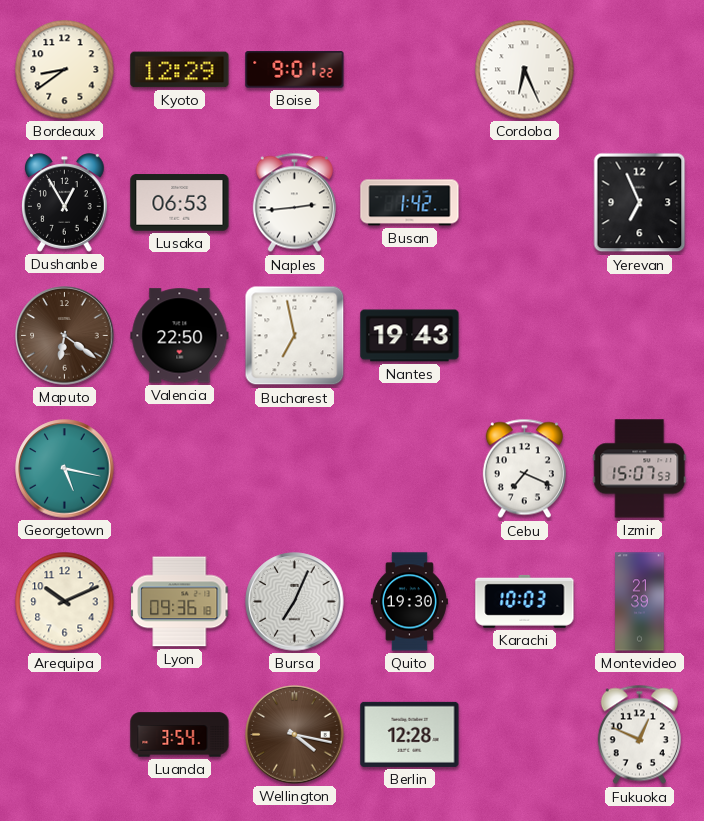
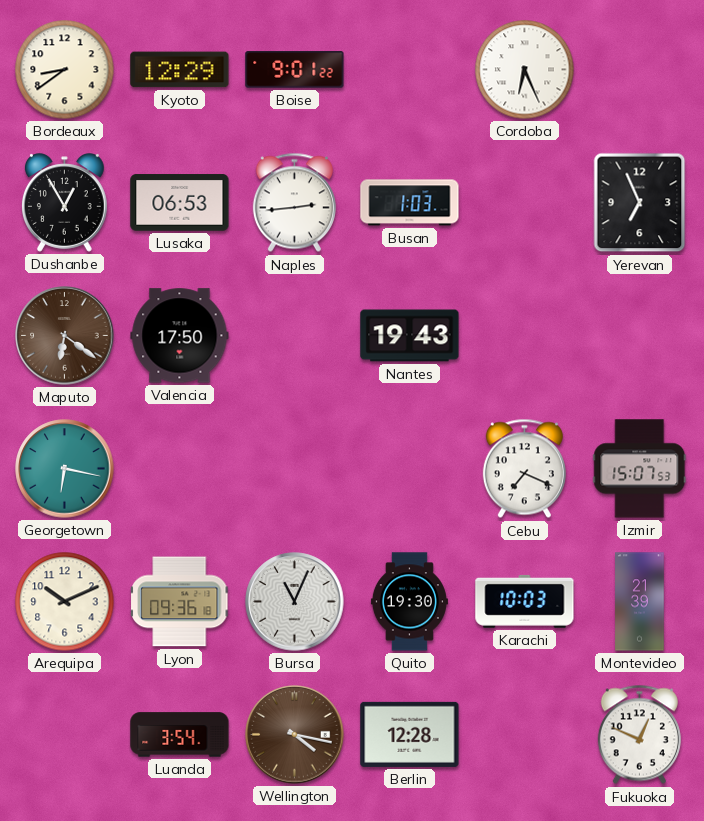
Busan: 1:42 -> 1:03 (410, 203)
Valencia: 22:50 -> 17:50 (180, 336)
Bucharest: 6:58 -> none (295, 336)
Georgetown: 5:17 -> 6:17 (65, 469)
Bursa: 7:04 -> 11:04 (295, 602)
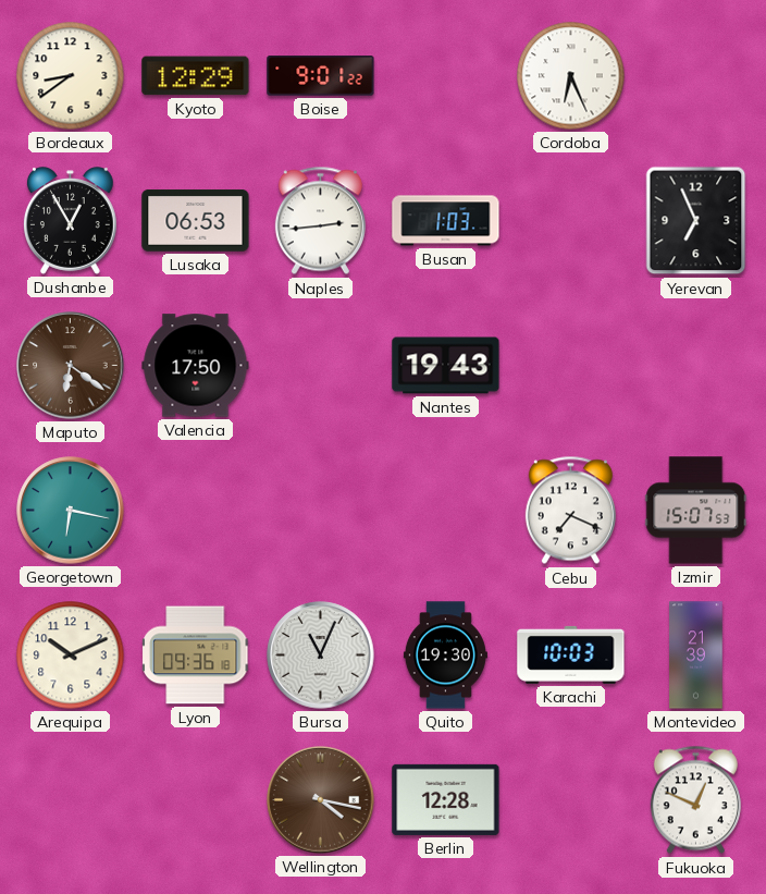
Luanda: 3:54 -> none (180, 735)
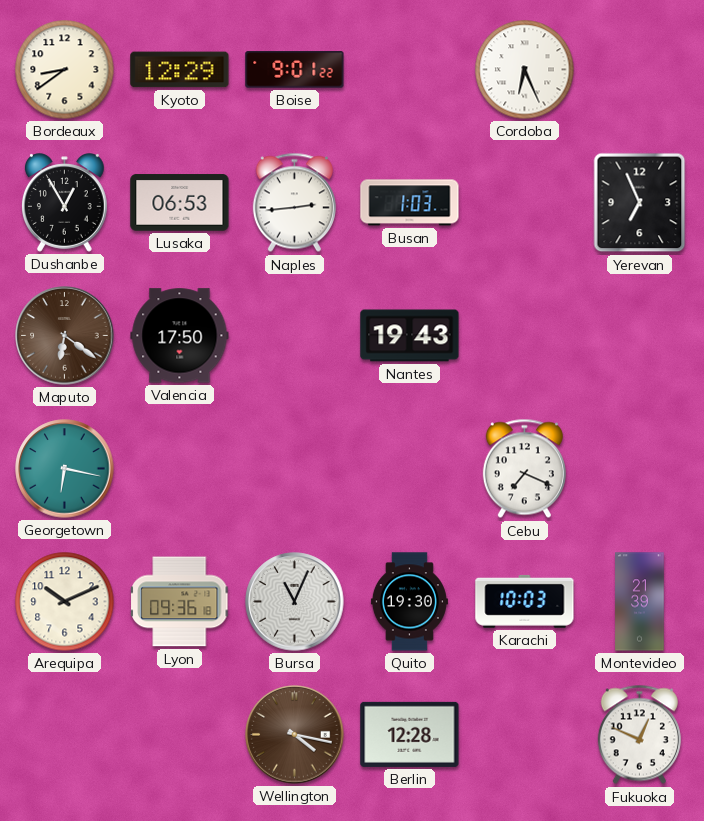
Izmir: 15:07 -> none (696, 511)
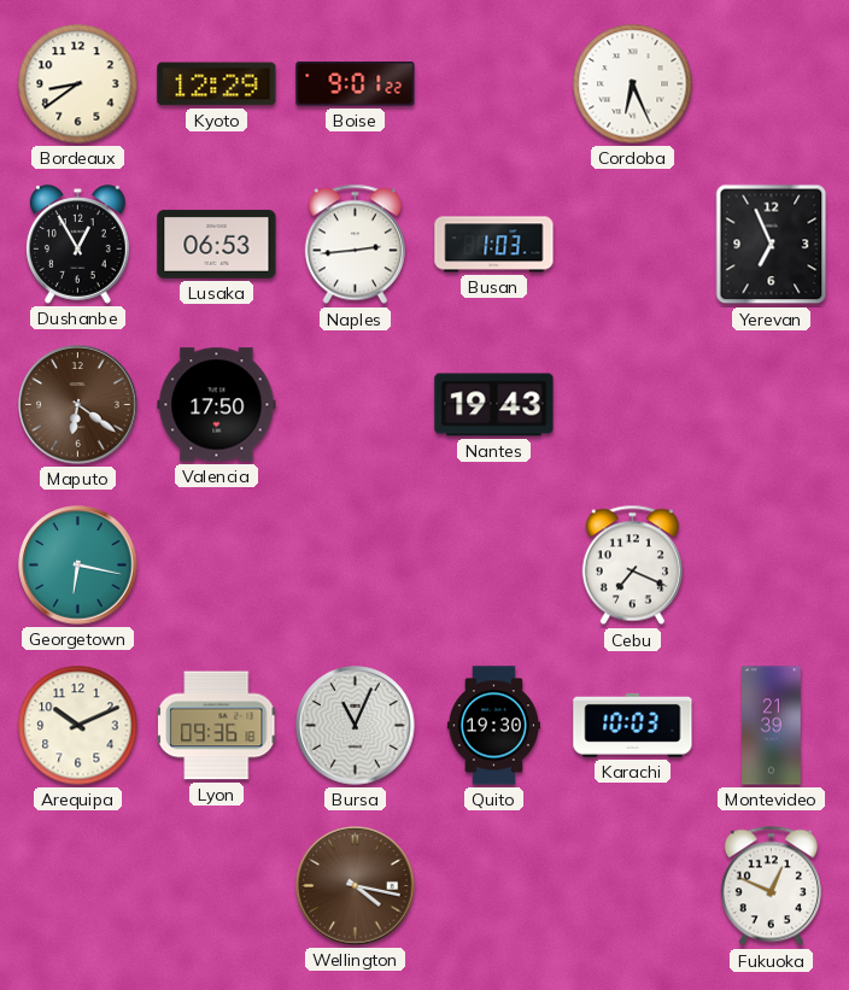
Berlin: 12:28 -> none (410, 734)
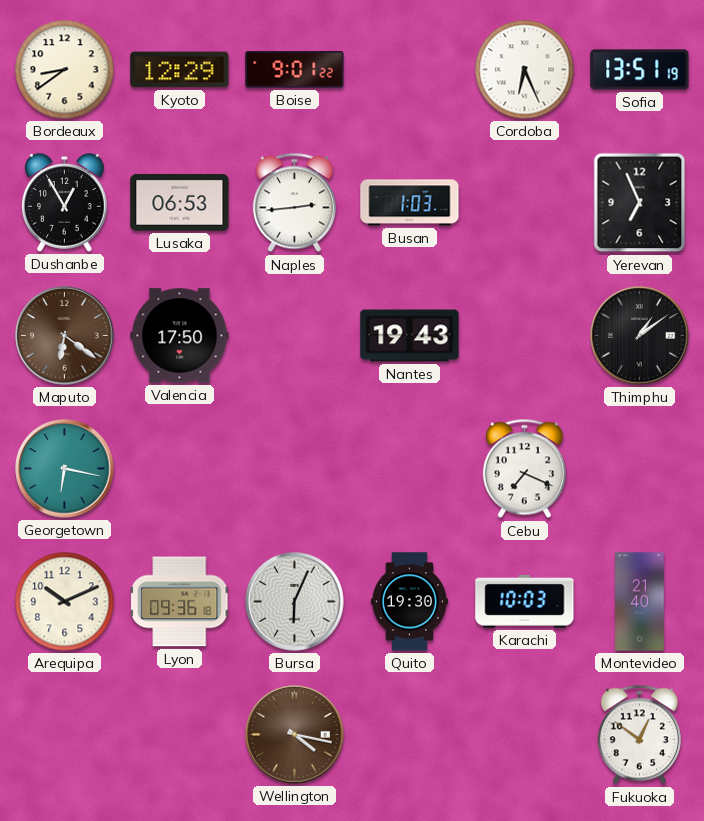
Sofia: none -> 13:51 (640, 70)
Thimphu: none -> 1:09 (640, 336)
Bursa: 11:04 -> 6:04 (295, 602)
Montevideo: 21:39 -> 21:40 (640, 602)
Fukuoka: 12:49 -> 12:51 (639, 735)
